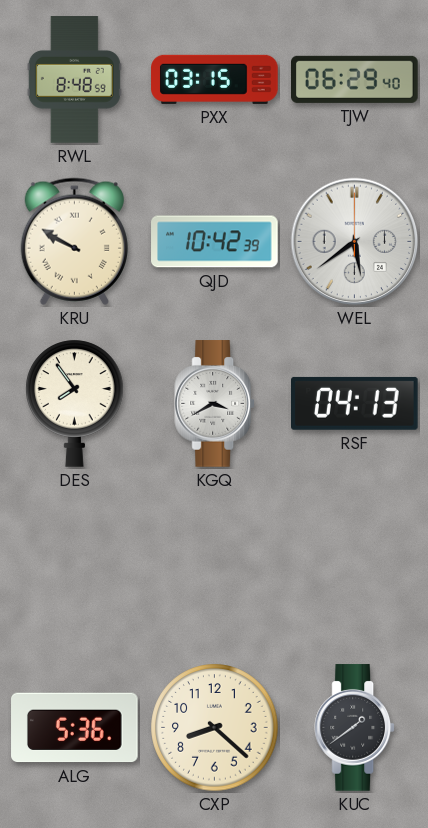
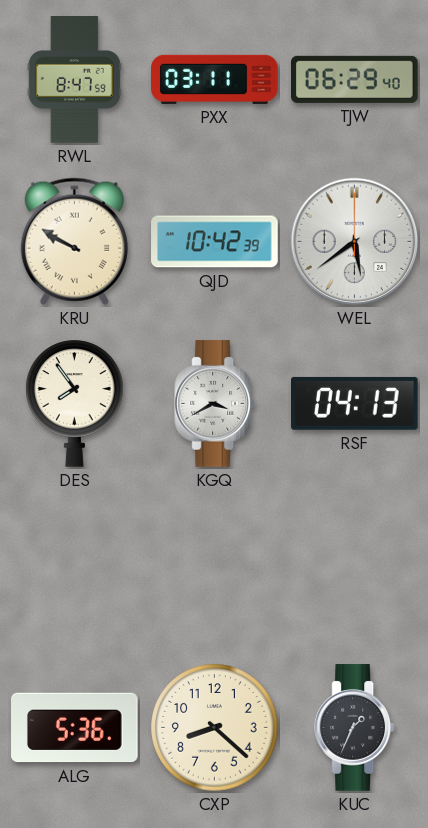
RWL: 8:48 -> 8:47 (74, 80)
PXX: 03:15 -> 03:11 (215, 79)
KUC: 1:39 -> 1:34 (355, 728)
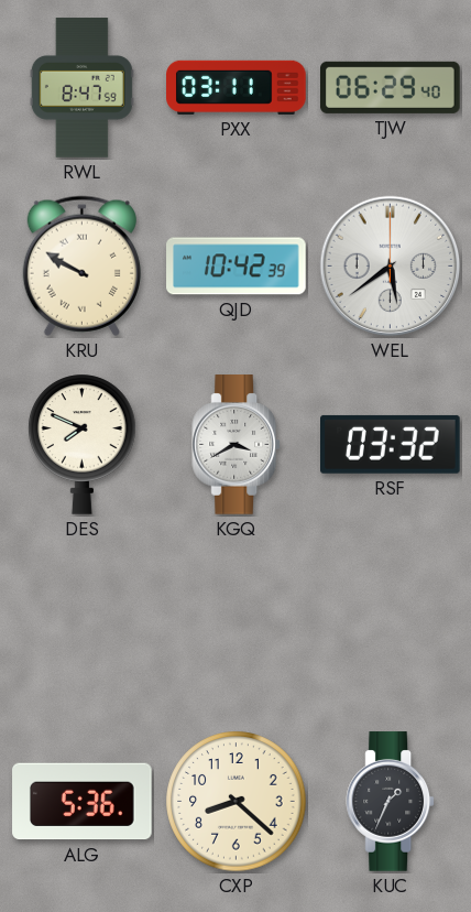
DES: 7:54 -> 7:49 (83, 444)
RSF: 04:13 -> 03:32 (391, 444)
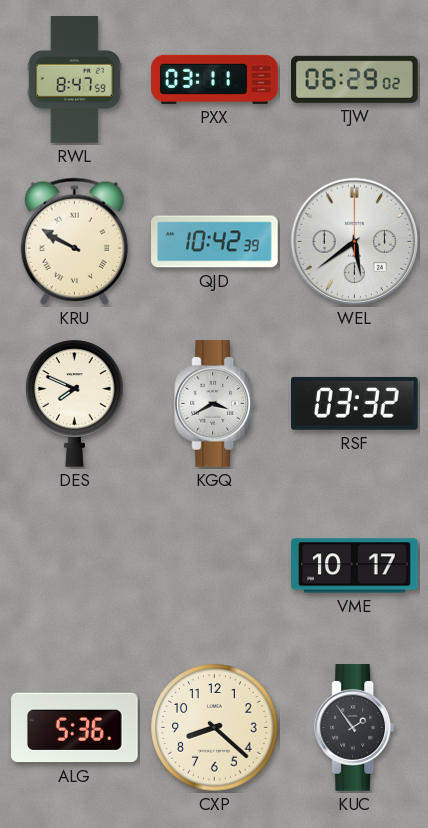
TJW: 06:29:40 -> 06:29:02 (355, 79)
VME: none -> 10:17 (355, 566)
KUC: 1:34 -> 1:54 (355, 728)
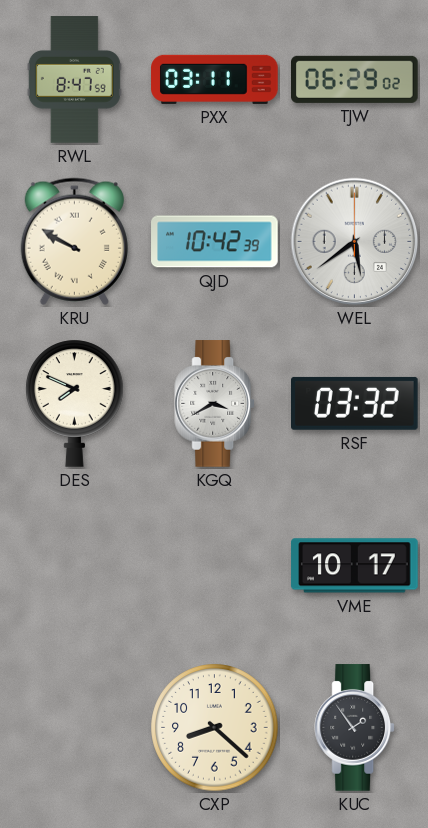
ALG: 5:36 -> none (75, 728)
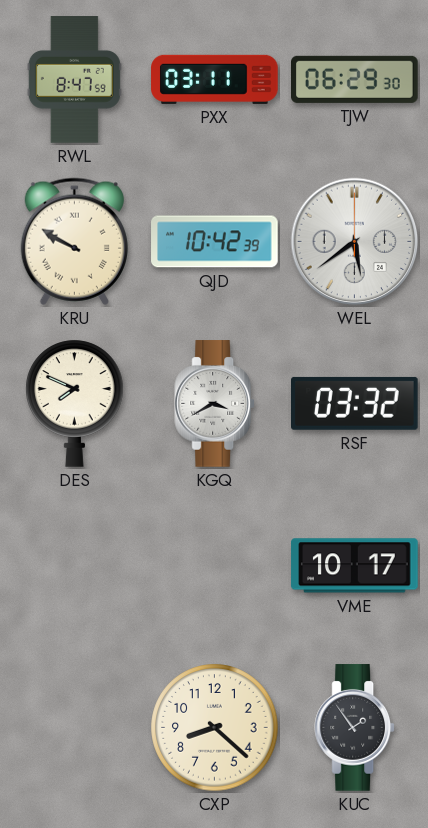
TJW: 06:29:02 -> 06:29:30 (355, 79)
